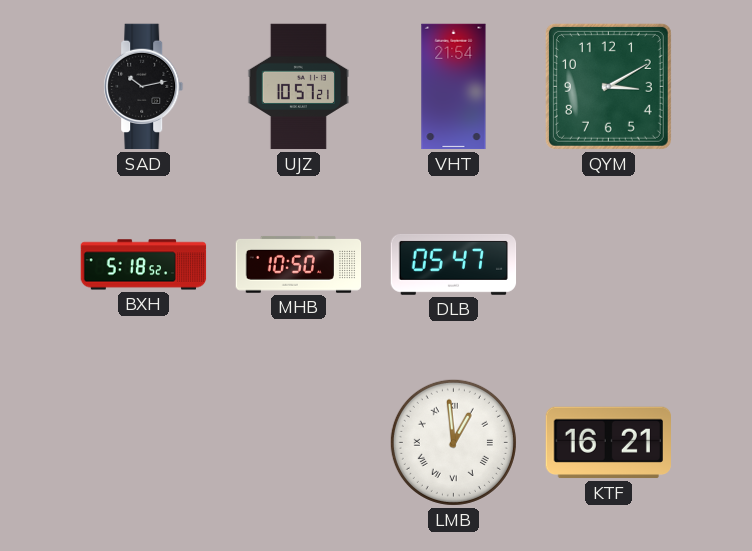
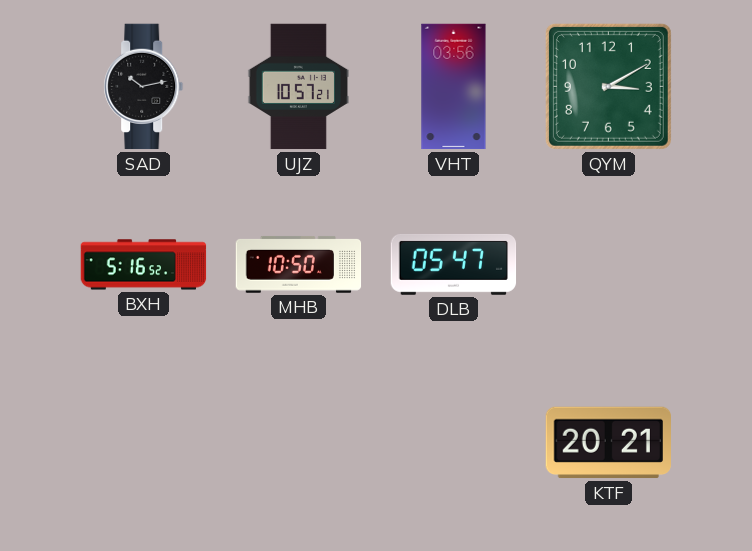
VHT: 21:54 -> 03:56 (454, 87)
BXH: 5:18 -> 5:16 (144, 265)
LMB: 12:59 -> none (453, 442)
KTF: 16:21 -> 20:21 (608, 443)
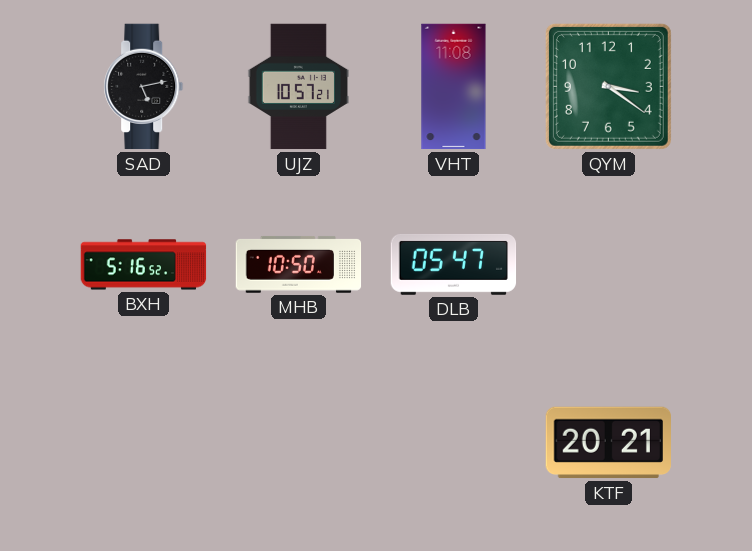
SAD: 10:13 -> 5:13 (144, 87)
VHT: 03:56 -> 11:08 (454, 87)
QYM: 3:10 -> 3:21 (608, 86)
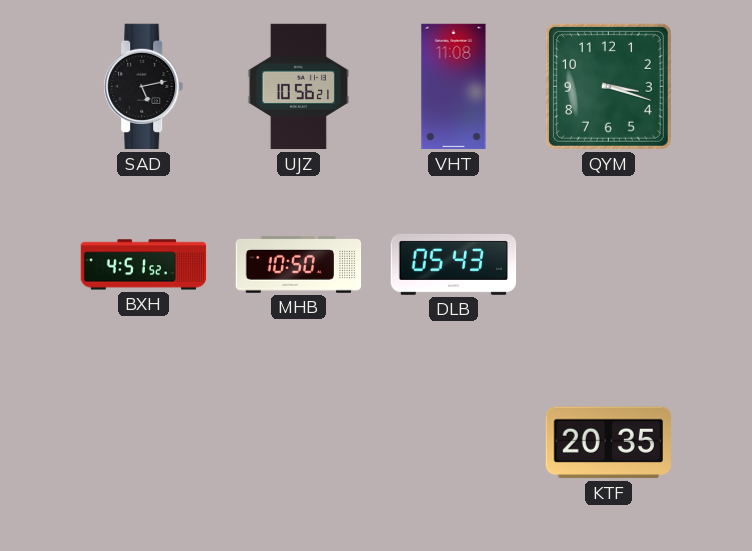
UJZ: 10:57 -> 10:56 (298, 87)
QYM: 3:21 -> 3:18 (608, 86)
BXH: 5:16 -> 4:51 (144, 265)
DLB: 05:47 -> 05:43 (454, 264)
KTF: 20:21 -> 20:35 (608, 443)
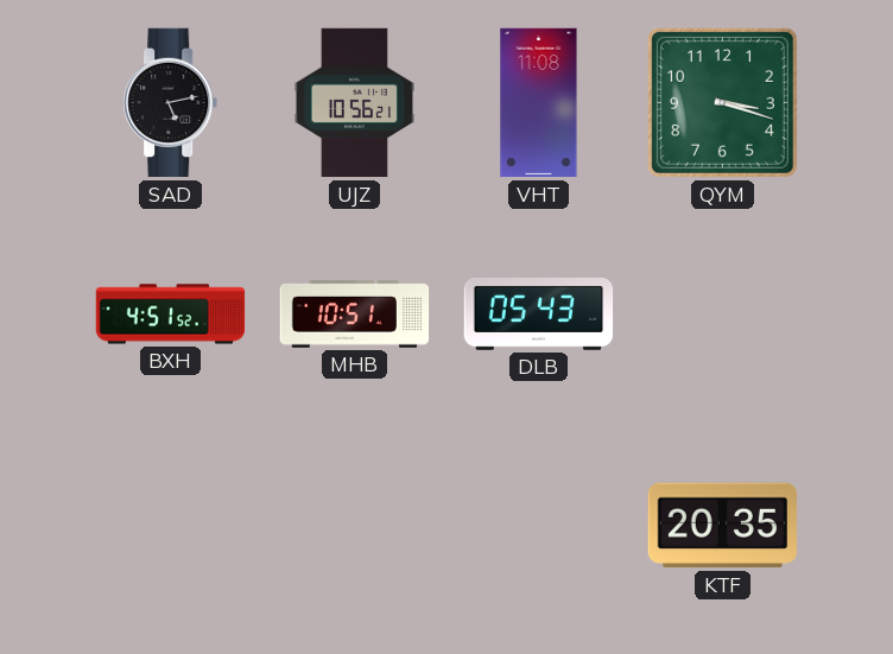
MHB: 10:50 -> 10:51 (355, 315)
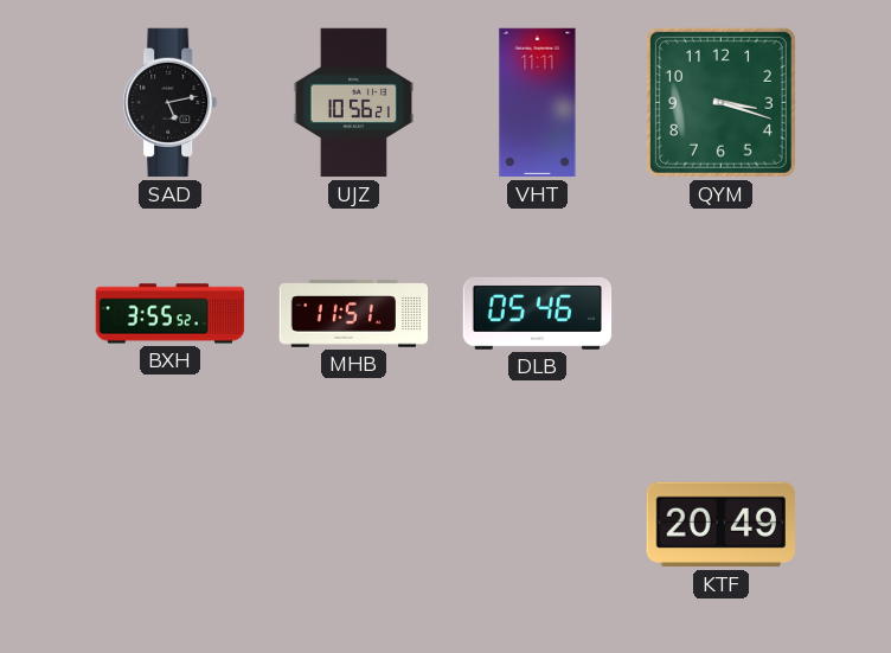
VHT: 11:08 -> 11:11 (538, 103)
BXH: 4:51 -> 3:55 (171, 314)
MHB: 10:51 -> 11:51 (354, 314)
DLB: 05:43 -> 05:46 (538, 313)
KTF: 20:35 -> 20:49 (720, 525)
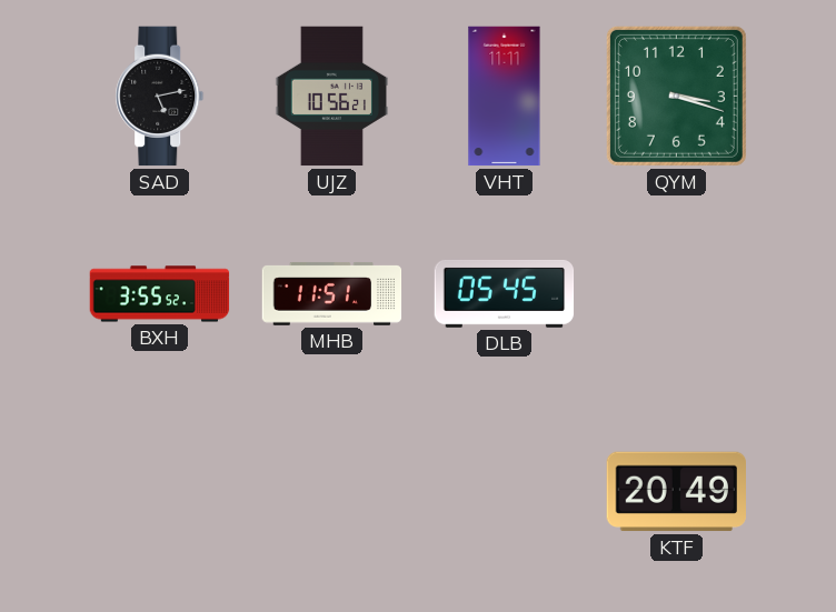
DLB: 05:46 -> 05:45 (505, 293)
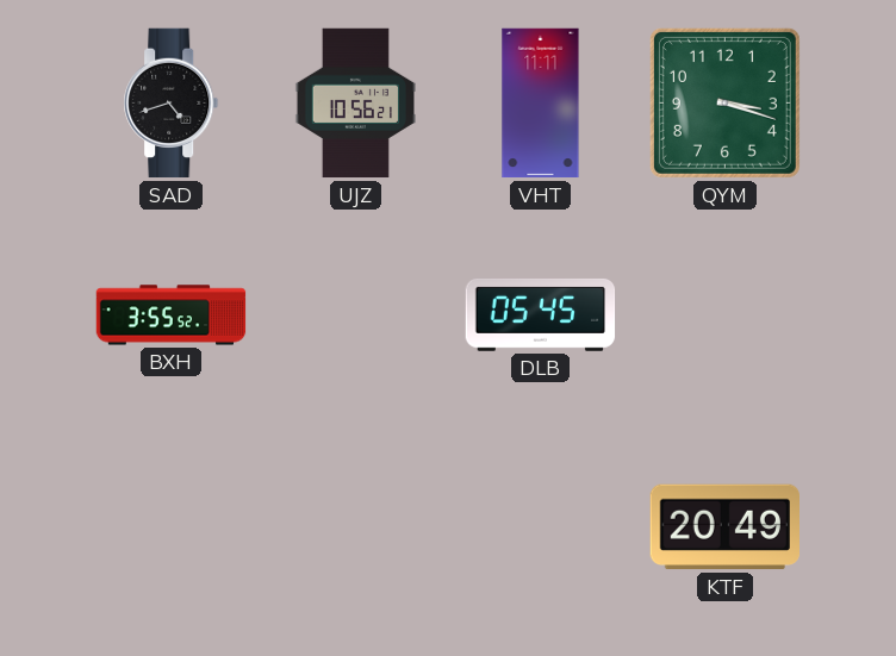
SAD: 5:13 -> 4:42 (172, 104)
MHB: 11:51 -> none (332, 294)
